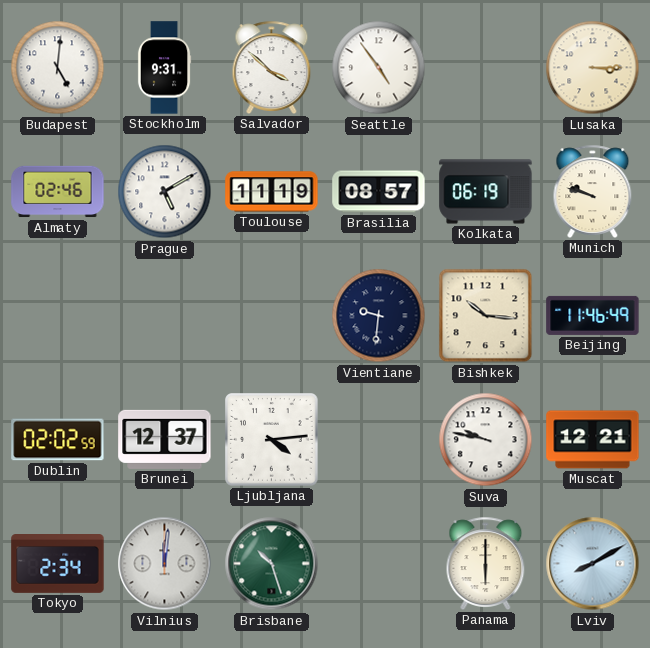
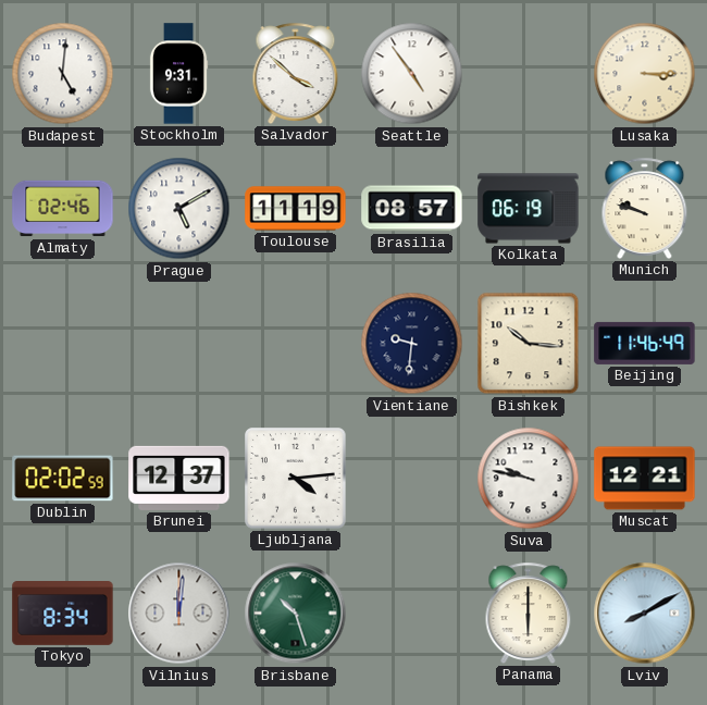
Tokyo: 2:34 -> 8:34 (63, 614)
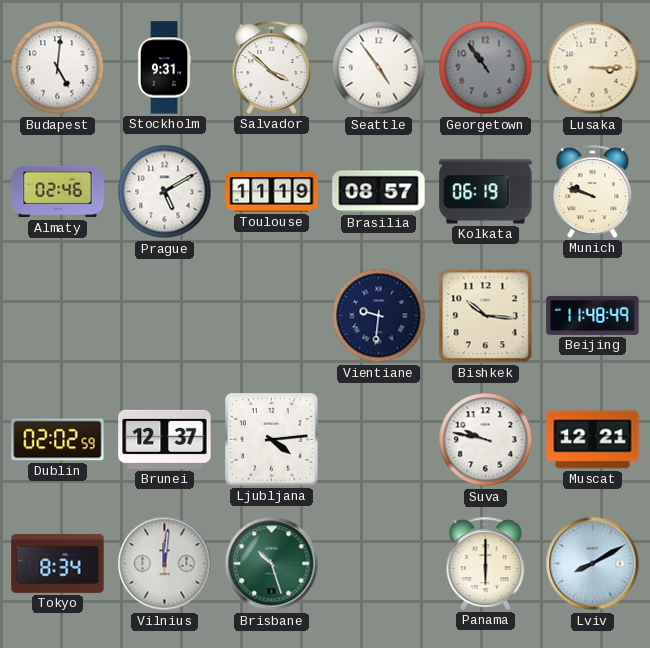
Georgetown: none -> 10:54 (486, 68)
Beijing: 11:46 -> 11:48 (593, 315)
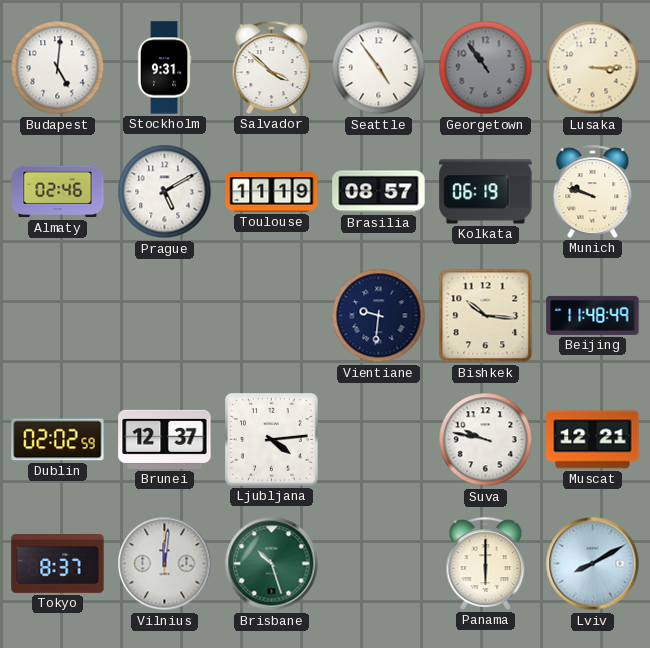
Tokyo: 8:34 -> 8:37 (58, 564)
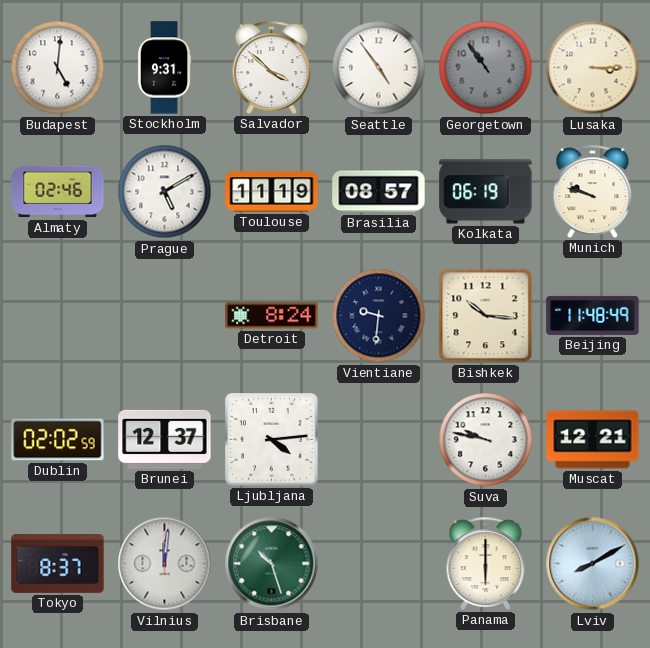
Detroit: none -> 8:24 (272, 316)
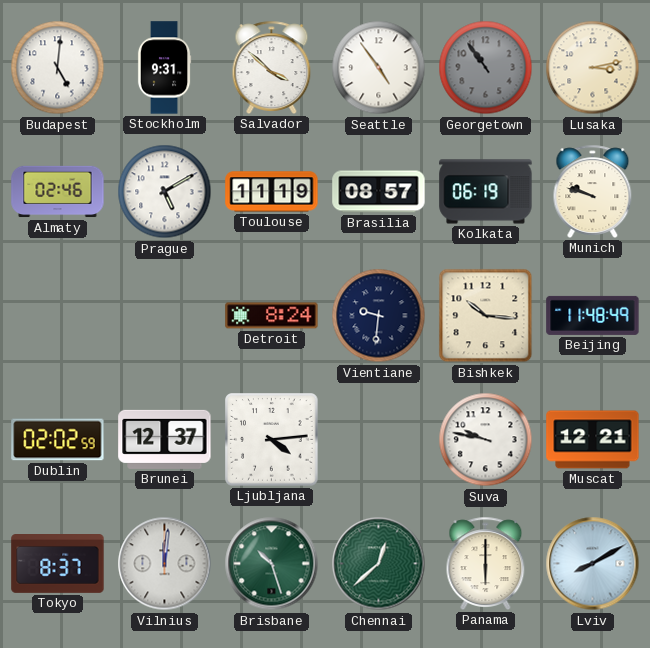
Lusaka: 3:15 -> 3:13 (593, 68)
Chennai: none -> 12:38 (379, 564)
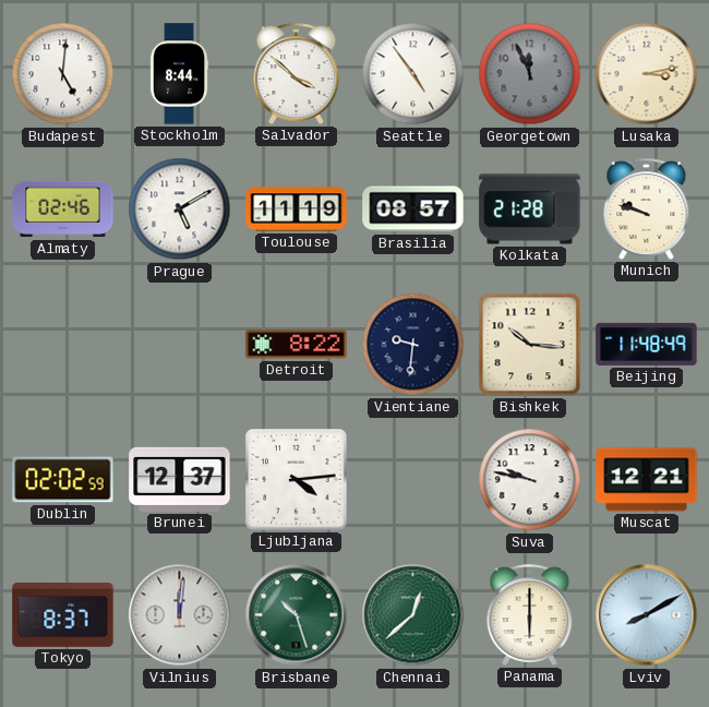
Stockholm: 9:31 -> 8:44 (179, 74)
Georgetown: 10:54 -> 11:56 (530, 74)
Kolkata: 06:19 -> 21:28 (530, 209)
Detroit: 8:24 -> 8:22 (297, 345)
